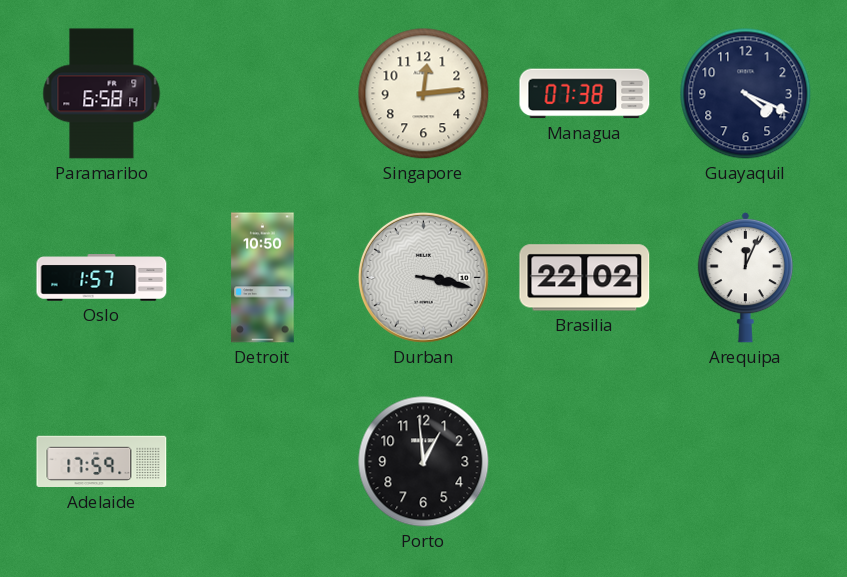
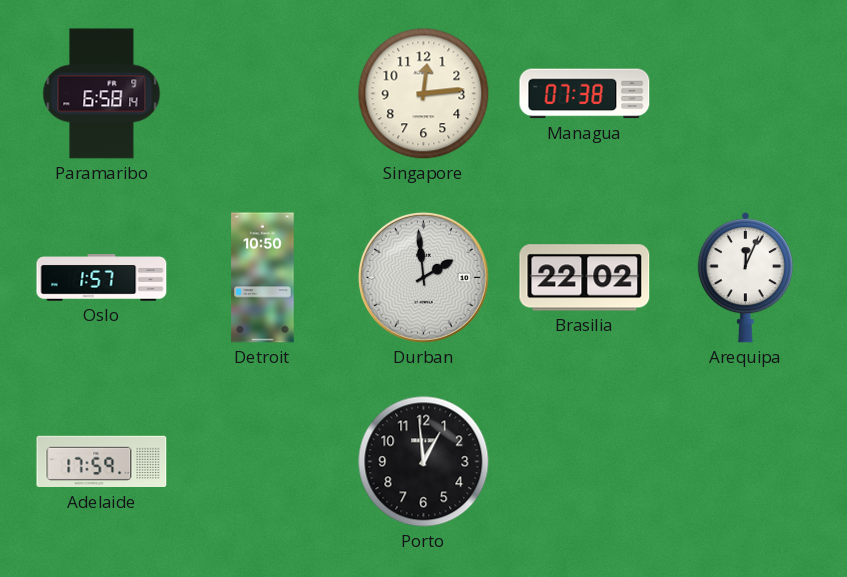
Guayaquil: 4:19 -> none (746, 94)
Durban: 3:17 -> 1:59 (423, 277)
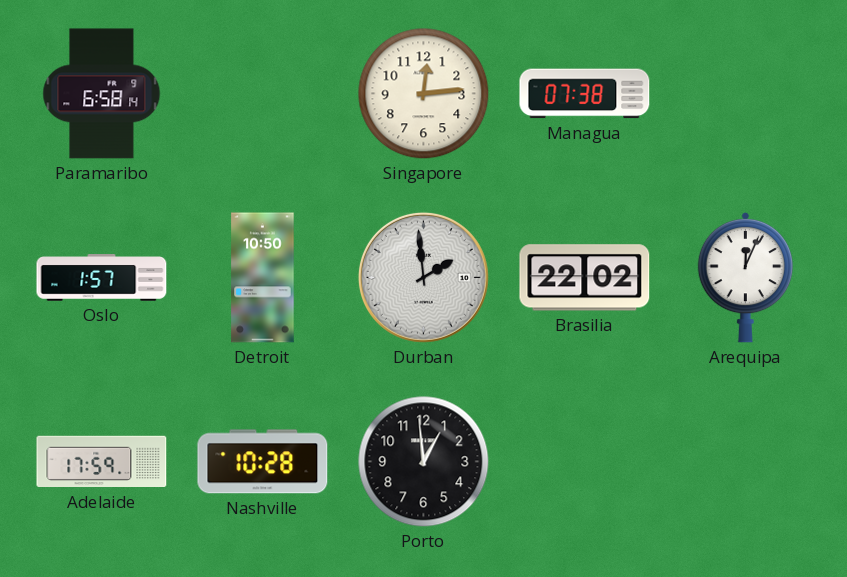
Nashville: none -> 10:28 (263, 462)
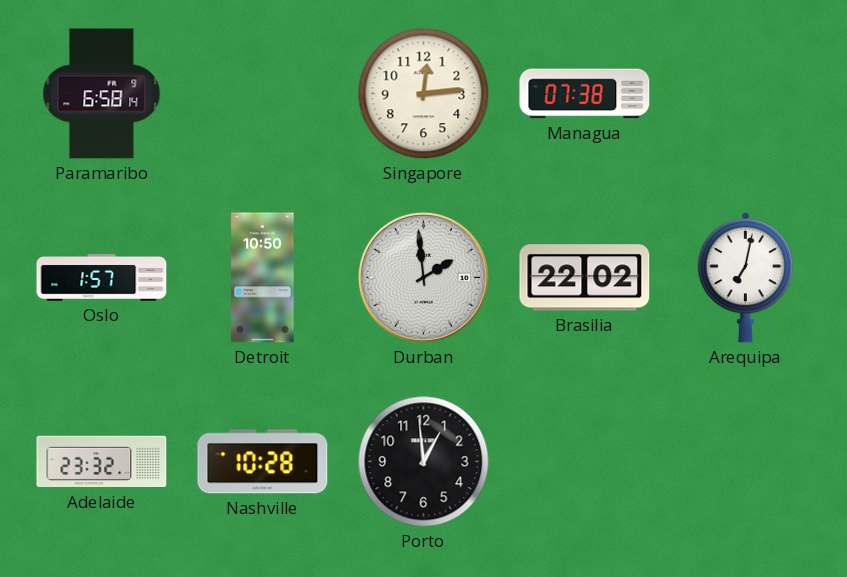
Arequipa: 12:04 -> 7:02 (745, 277)
Adelaide: 17:59 -> 23:32 (102, 462)
